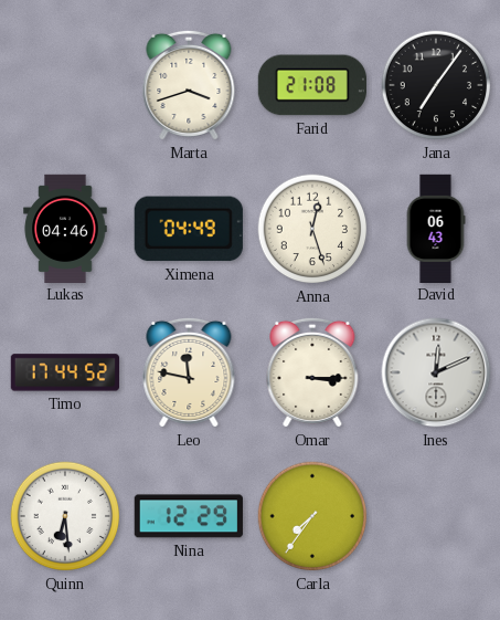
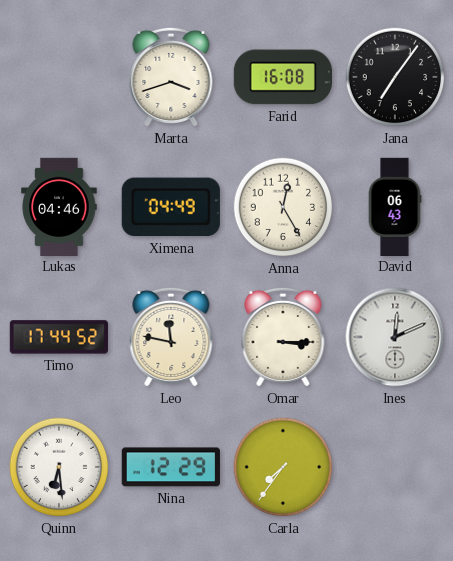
Farid: 21:08 -> 16:08 (283, 77)
Anna: 12:27 -> 12:25 (283, 207)
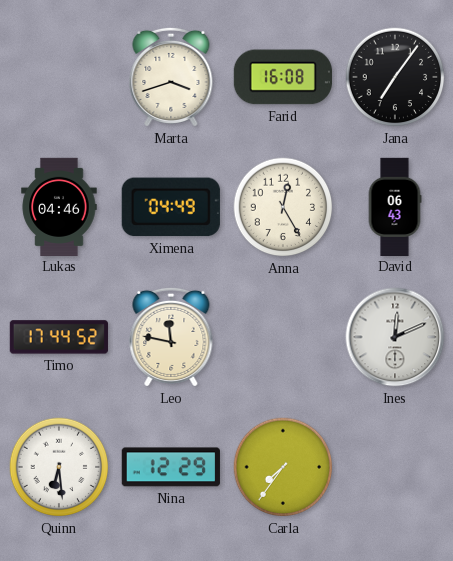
Omar: 3:15 -> none (283, 337)
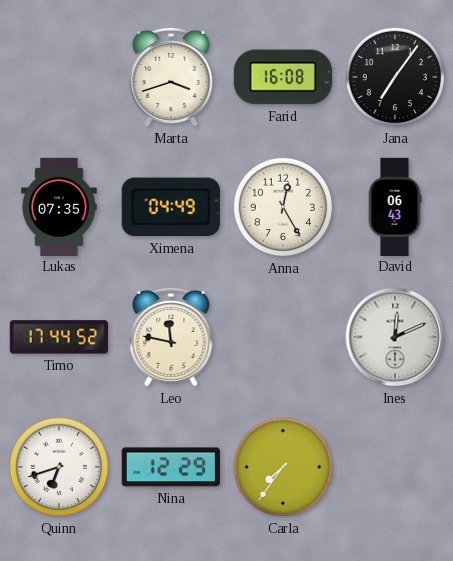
Lukas: 04:46 -> 07:35 (59, 206)
Quinn: 6:29 -> 6:42 (59, 467)
